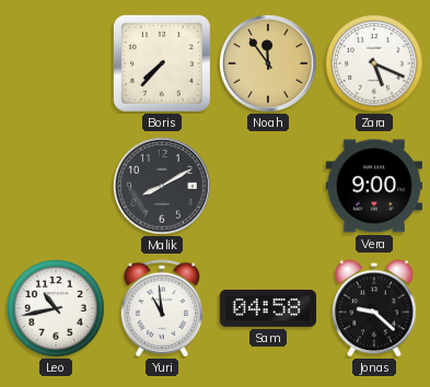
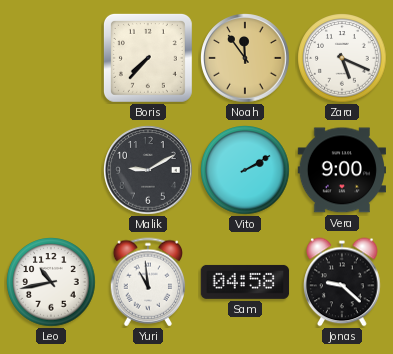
Malik: 8:10 -> 9:10 (148, 170)
Vito: none -> 2:10 (245, 170)
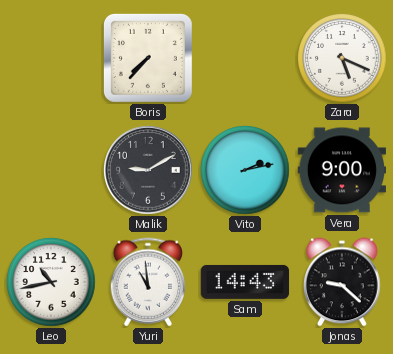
Noah: 11:54 -> none (245, 58)
Vito: 2:10 -> 2:13 (245, 170)
Sam: 04:58 -> 14:43 (245, 282)
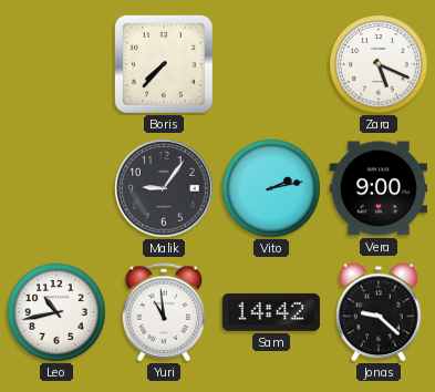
Malik: 9:10 -> 9:06 (164, 188)
Sam: 14:43 -> 14:42 (271, 312)
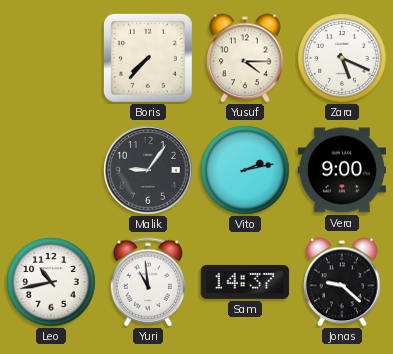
Yusuf: none -> 4:15 (245, 58)
Sam: 14:42 -> 14:37 (245, 282)
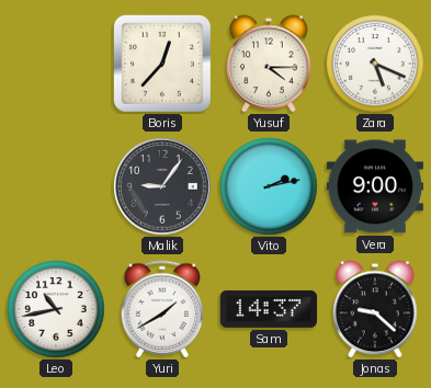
Boris: 7:37 -> 12:37 (162, 64)
Yuri: 10:59 -> 1:40 (162, 309)
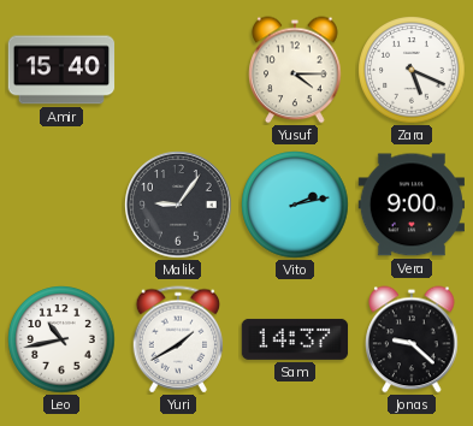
Amir: none -> 15:40 (61, 70)
Boris: 12:37 -> none (162, 64)
